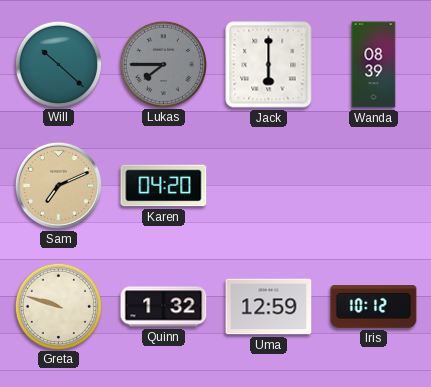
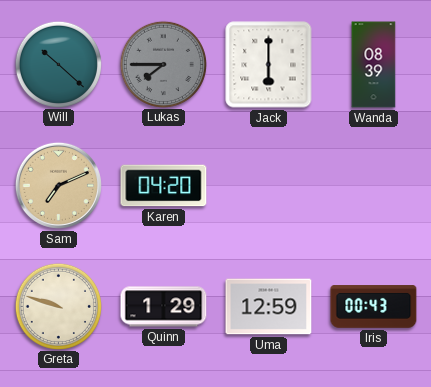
Quinn: 1:32 -> 1:29 (164, 307)
Iris: 10:12 -> 00:43 (374, 307)
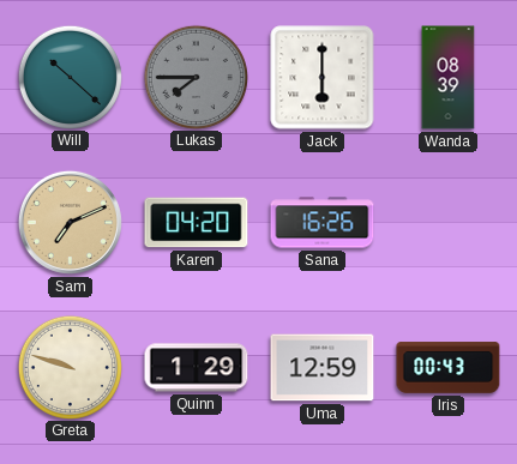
Sana: none -> 16:26 (323, 223)
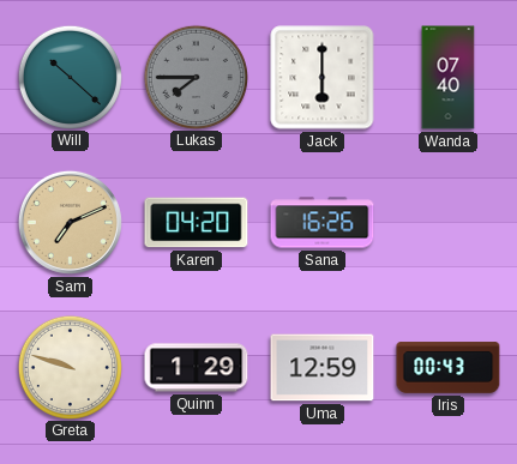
Wanda: 08:39 -> 07:40 (449, 78)
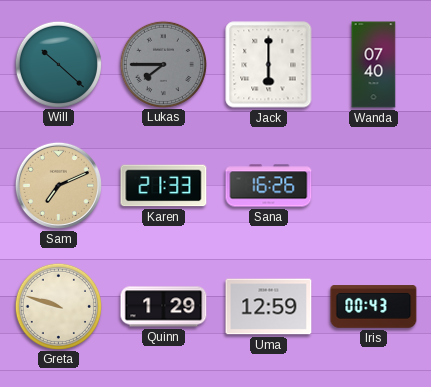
Karen: 04:20 -> 21:33 (164, 186)
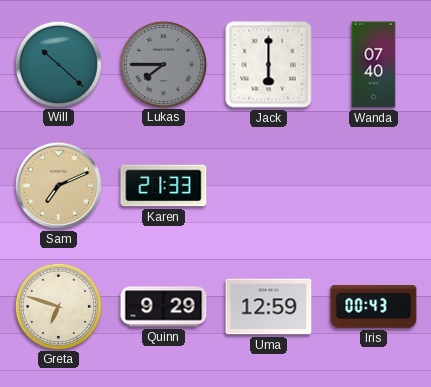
Sana: 16:26 -> none (269, 186)
Greta: 9:48 -> 6:48 (58, 306)
Quinn: 1:29 -> 9:29 (164, 307)
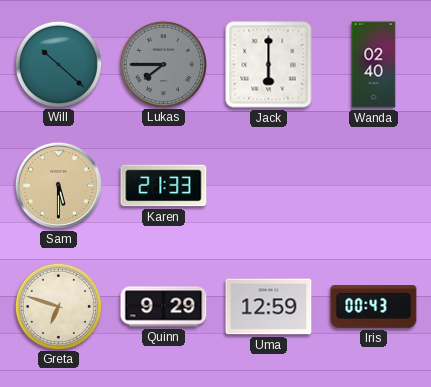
Wanda: 07:40 -> 02:40 (374, 65)
Sam: 7:11 -> 5:30 (58, 185)
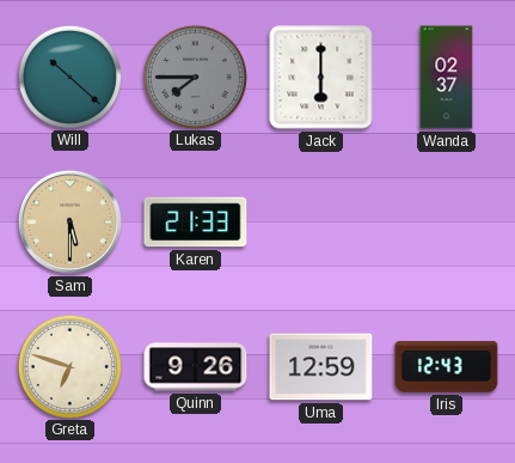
Wanda: 02:40 -> 02:37 (447, 78)
Quinn: 9:29 -> 9:26 (196, 367)
Iris: 00:43 -> 12:43 (447, 367)
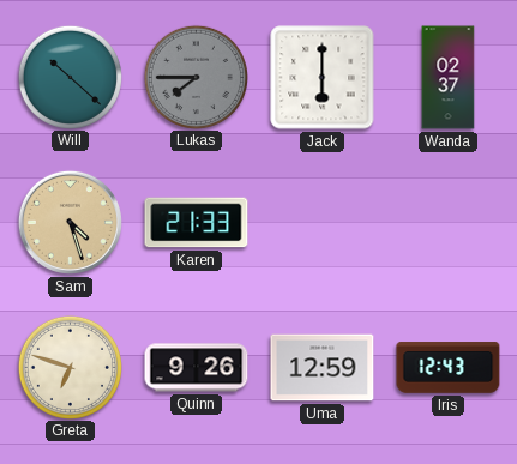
Sam: 5:30 -> 4:27 (70, 222)
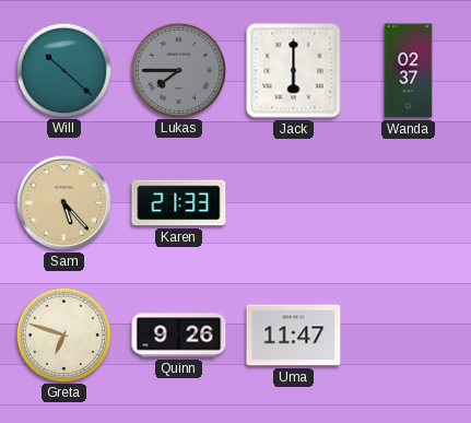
Sam: 4:27 -> 5:23 (63, 202)
Uma: 12:59 -> 11:47 (294, 336)
Iris: 12:43 -> none (449, 368)
